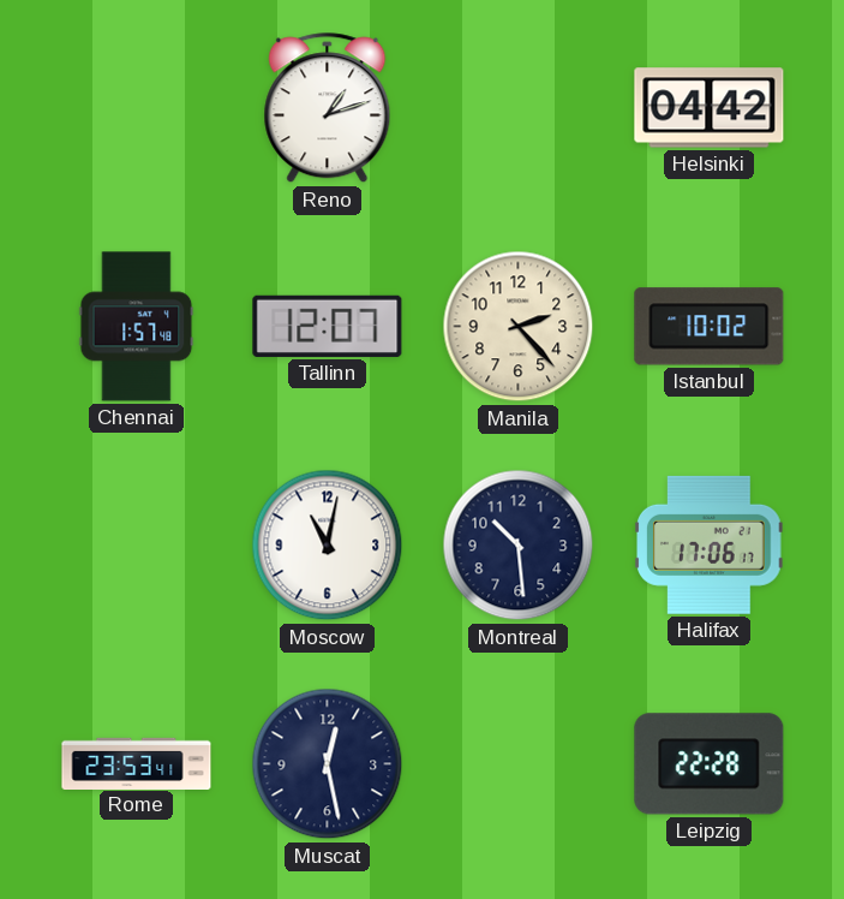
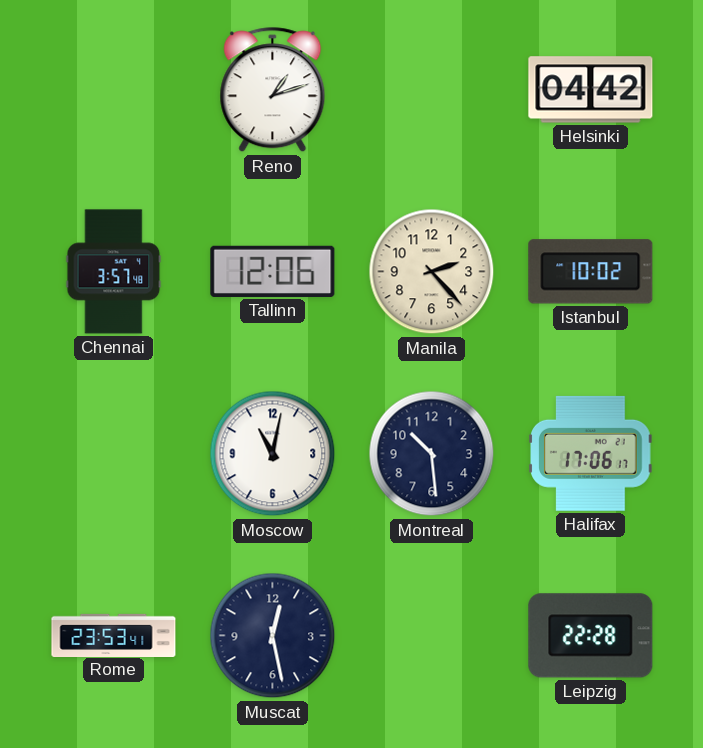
Chennai: 1:57 -> 3:57 (114, 272)
Tallinn: 12:07 -> 12:06 (273, 271)
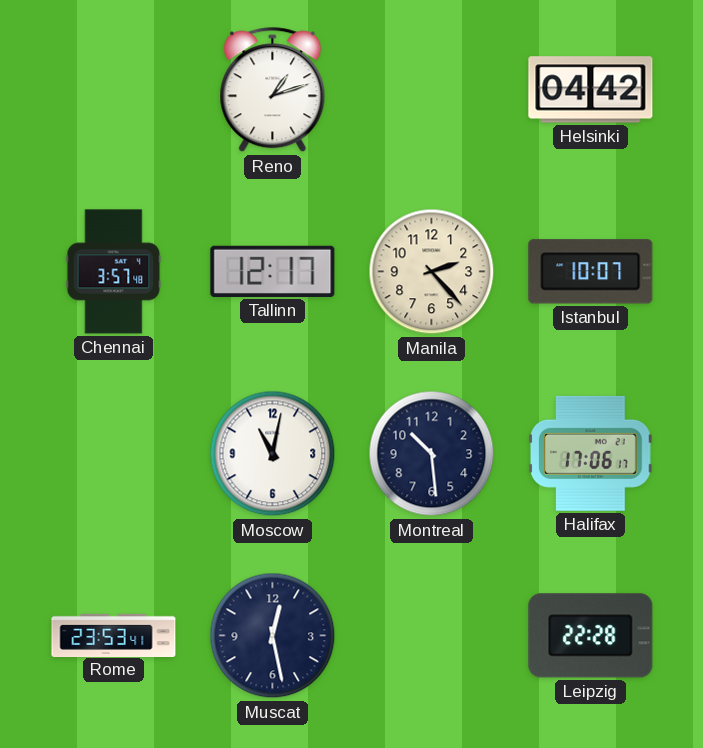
Tallinn: 12:06 -> 12:17 (273, 271)
Istanbul: 10:02 -> 10:07 (591, 272)
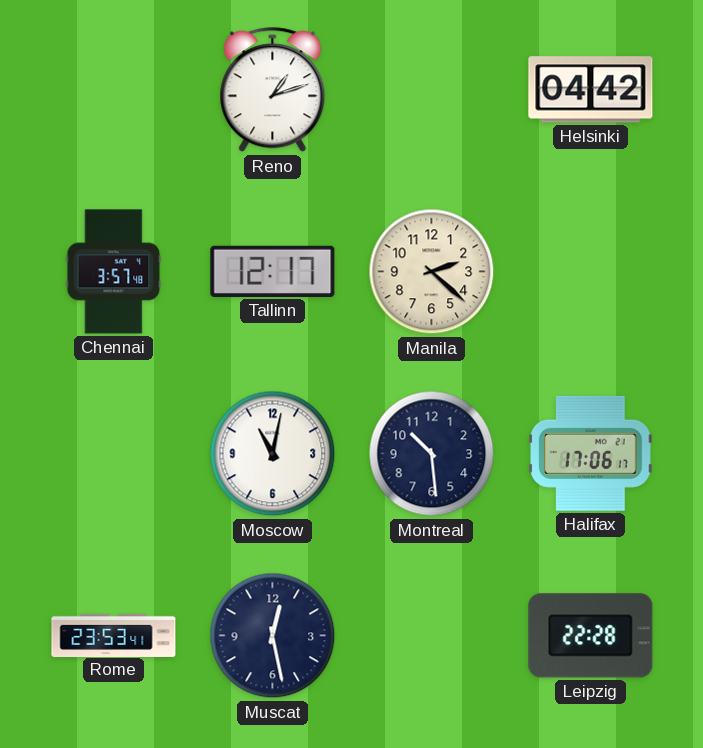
Manila: 2:23 -> 2:22 (432, 272)
Istanbul: 10:07 -> none (591, 272)
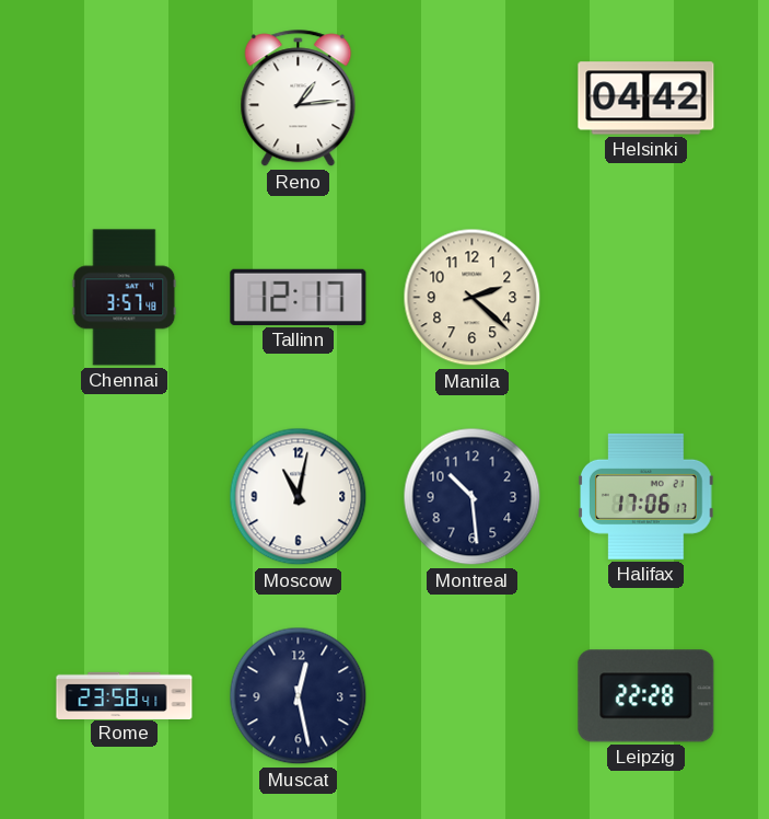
Reno: 1:12 -> 1:14 (299, 99)
Rome: 23:53 -> 23:58 (125, 695)
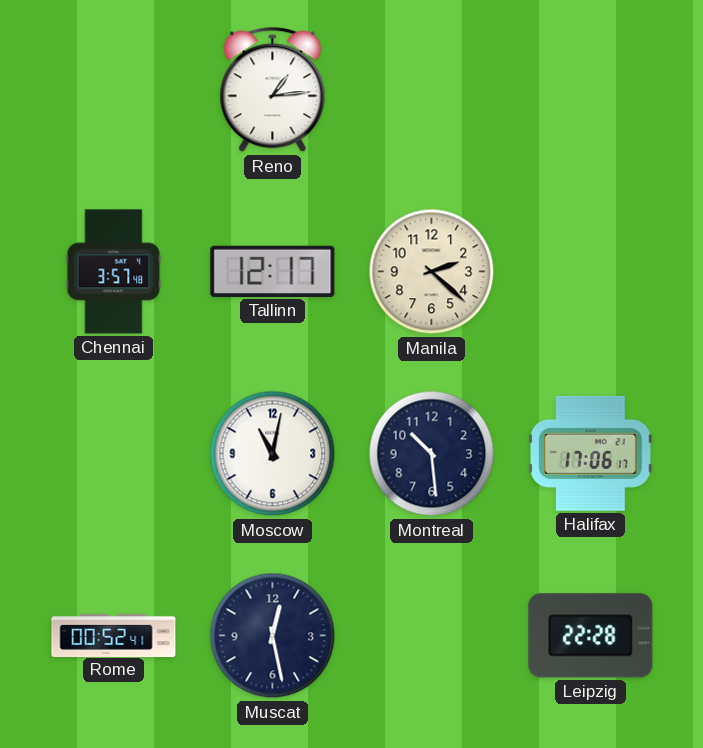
Helsinki: 04:42 -> none (646, 99)
Rome: 23:58 -> 00:52 (114, 635)
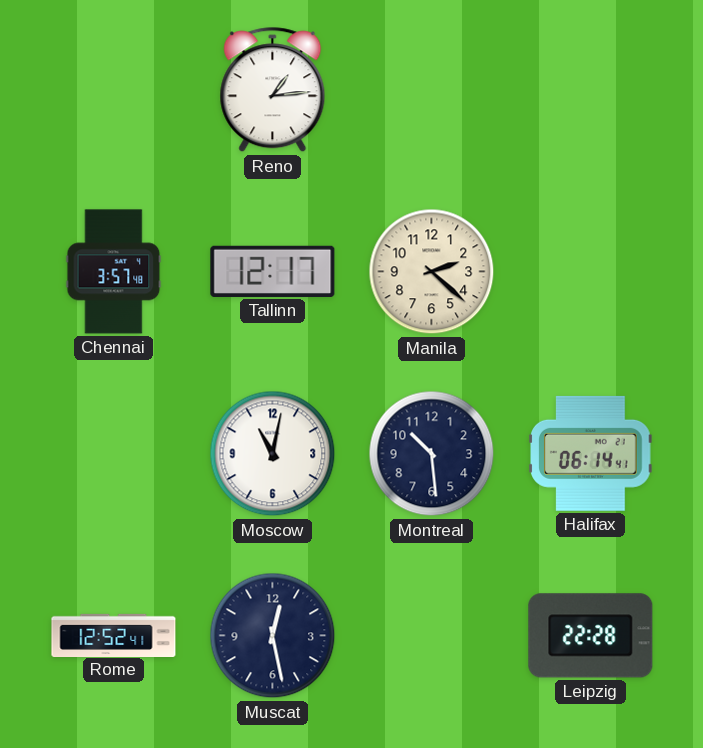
Halifax: 17:06 -> 06:14 (591, 453)
Rome: 00:52 -> 12:52 (114, 635)
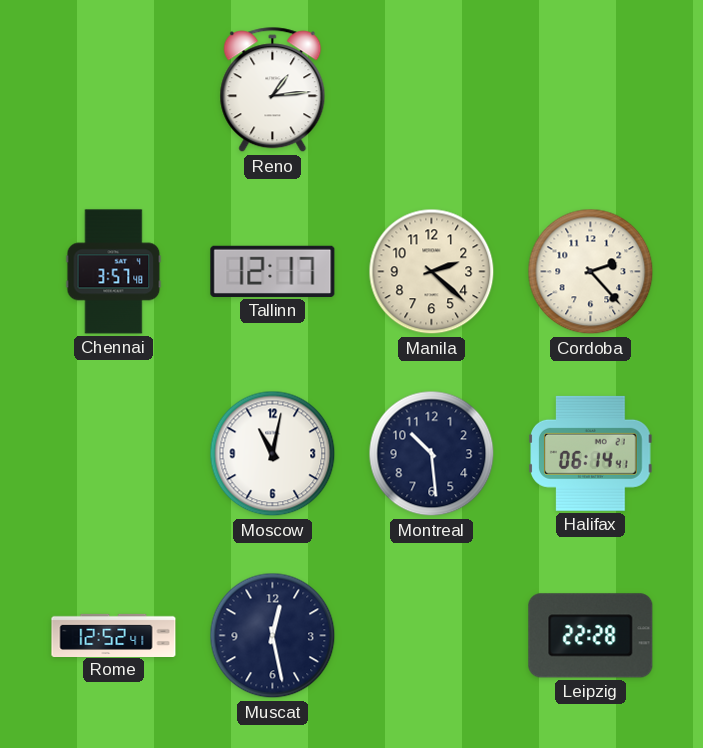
Cordoba: none -> 2:23 (591, 272)
